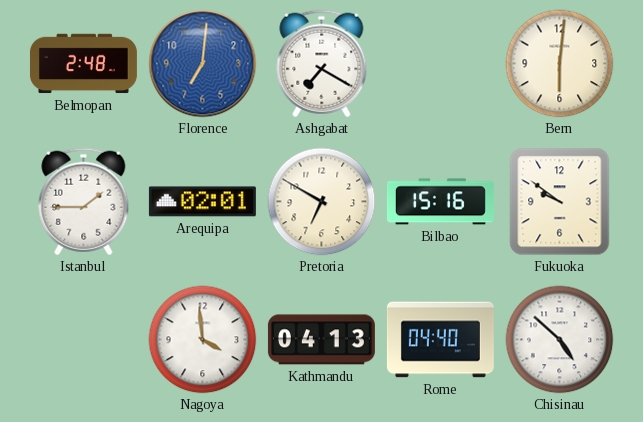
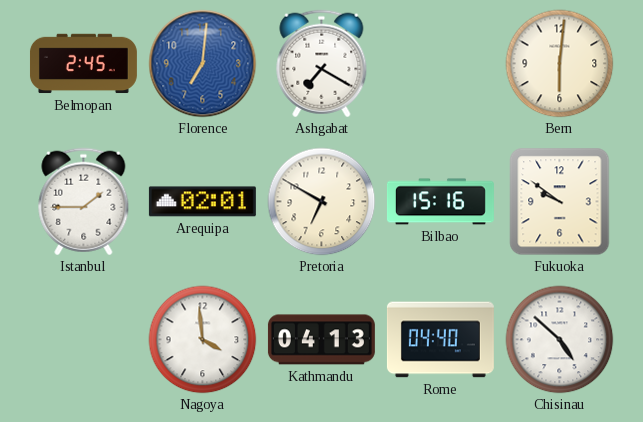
Belmopan: 2:48 -> 2:45 (83, 64)
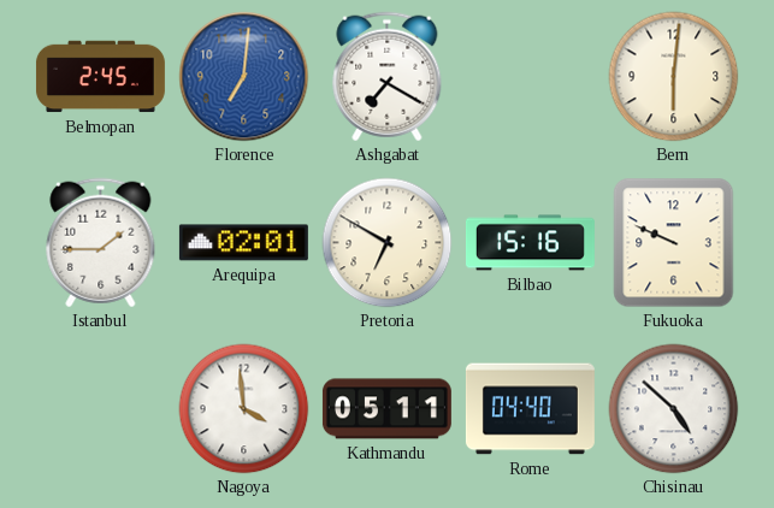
Fukuoka: 9:51 -> 9:49 (674, 243)
Kathmandu: 04:13 -> 05:11 (386, 409)
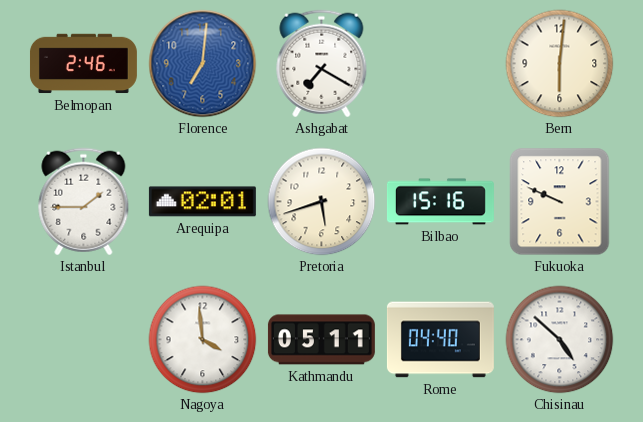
Belmopan: 2:45 -> 2:46 (83, 64)
Pretoria: 6:50 -> 5:42 (322, 202)
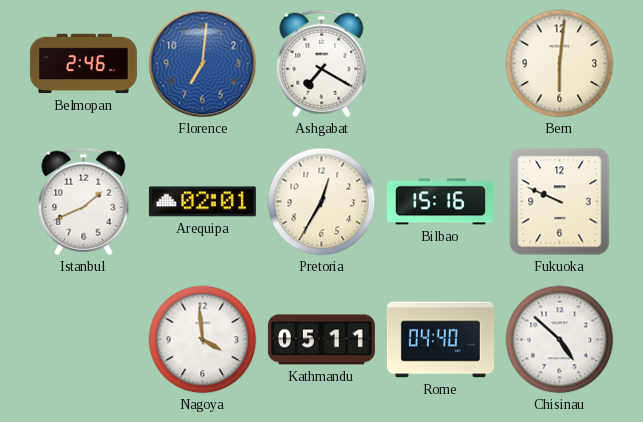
Istanbul: 1:45 -> 1:41 (84, 202)
Pretoria: 5:42 -> 12:35 (322, 202)
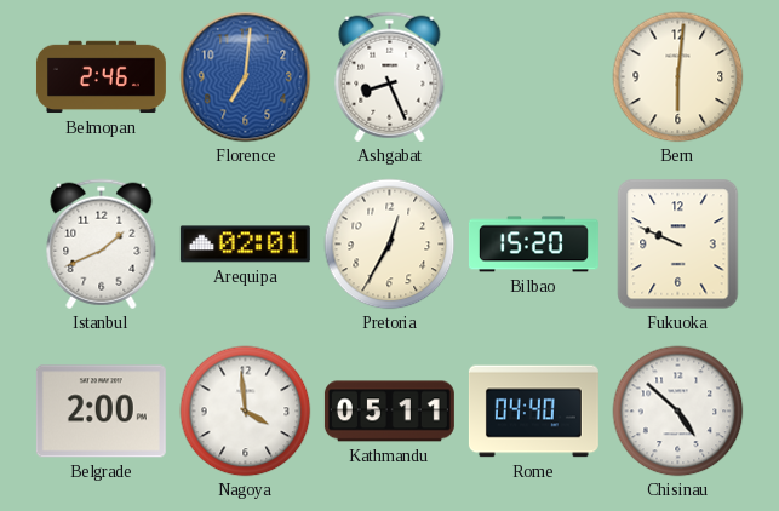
Ashgabat: 7:20 -> 8:26 (390, 77)
Bilbao: 15:16 -> 15:20 (533, 245)
Belgrade: none -> 2:00 (101, 412)
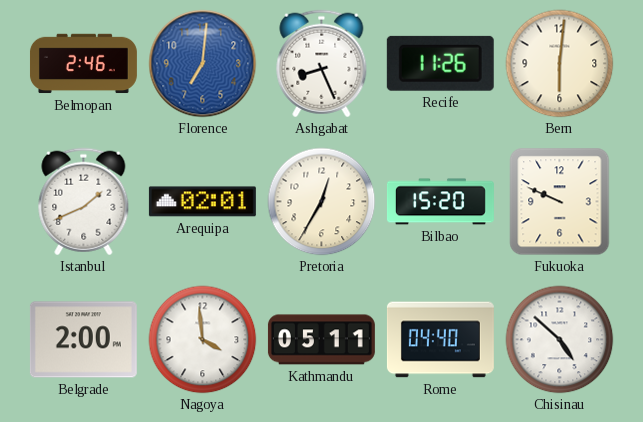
Recife: none -> 11:26 (440, 63)
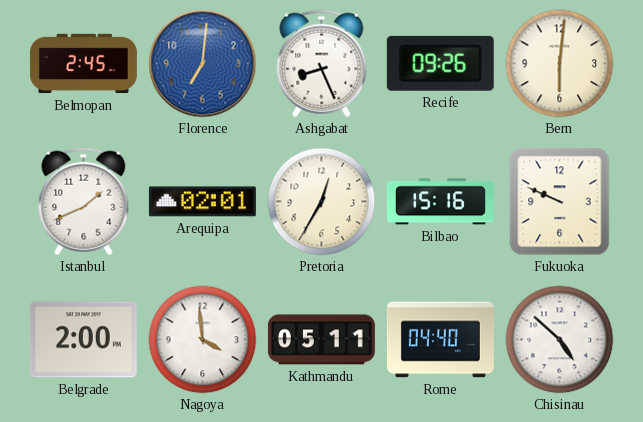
Belmopan: 2:46 -> 2:45 (83, 64)
Recife: 11:26 -> 09:26 (440, 63)
Bilbao: 15:20 -> 15:16 (440, 202)
